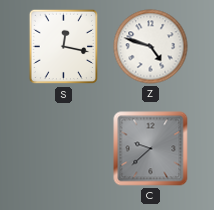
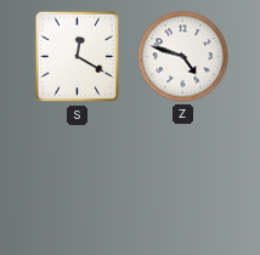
S: 12:17 -> 12:20 (77, 57)
C: 9:38 -> none (151, 149)
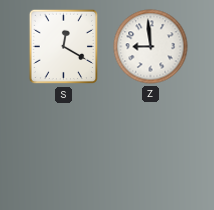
Z: 4:48 -> 8:59 (151, 47)
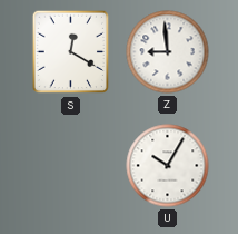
U: none -> 10:05 (168, 166)
